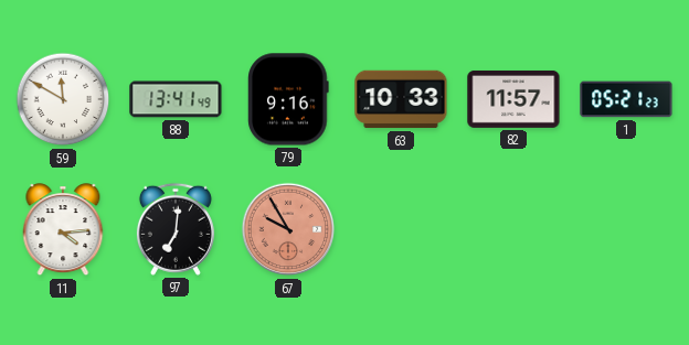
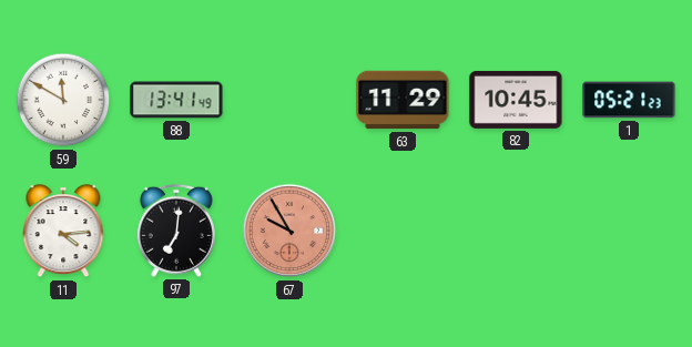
79: 9:16 -> none (288, 99)
63: 10:33 -> 11:29 (403, 100)
82: 11:57 -> 10:45 (516, 100)
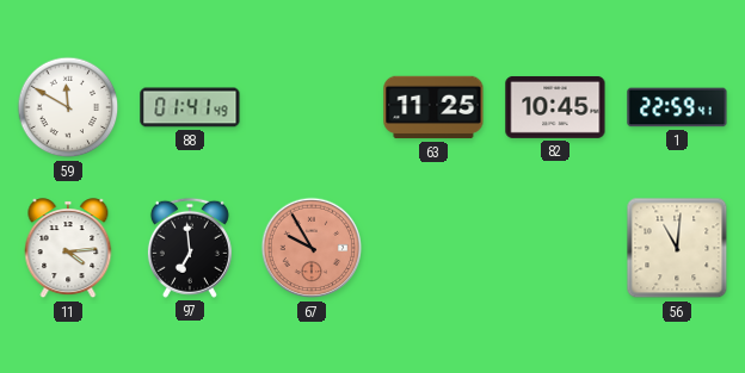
88: 13:41 -> 01:41 (190, 107)
63: 11:29 -> 11:25 (433, 107)
1: 05:21 -> 22:59 (677, 107)
97: 7:01 -> 6:59 (190, 248)
56: none -> 11:01 (677, 248)
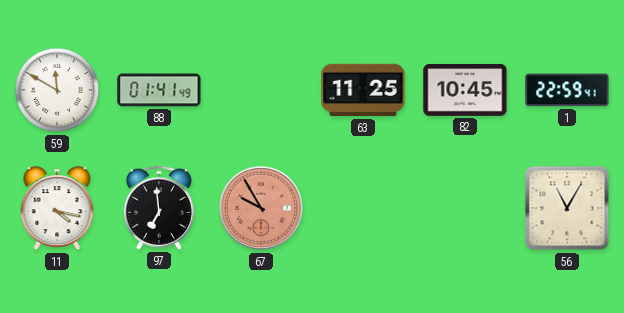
11: 4:14 -> 4:17 (57, 209)
56: 11:01 -> 11:05 (567, 208)
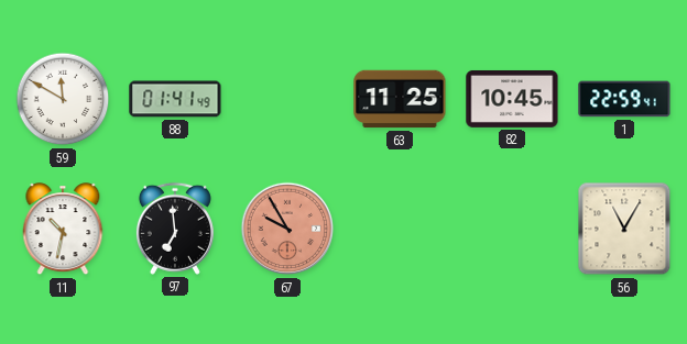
11: 4:17 -> 10:32 (63, 230)
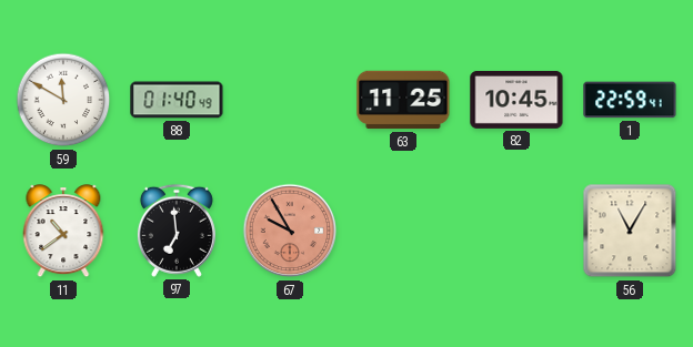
88: 01:41 -> 01:40 (177, 100)
11: 10:32 -> 10:39 (63, 232)
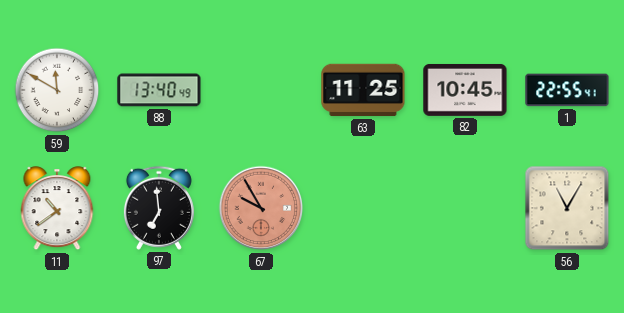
88: 01:40 -> 13:40 (159, 90)
1: 22:59 -> 22:55 (567, 90)
